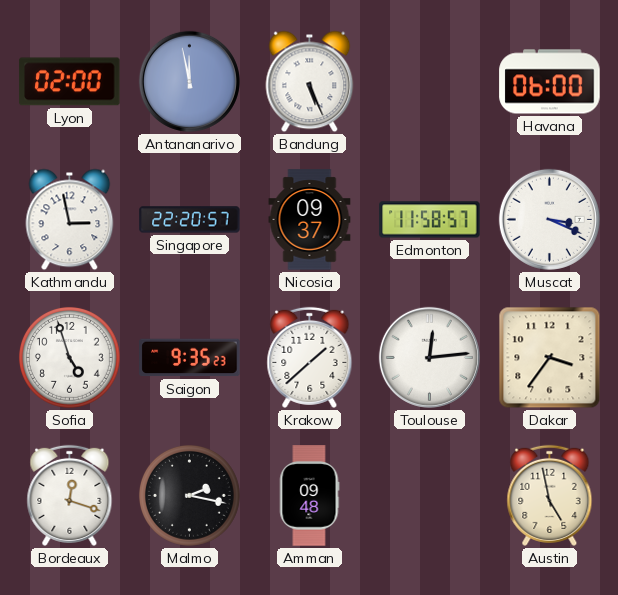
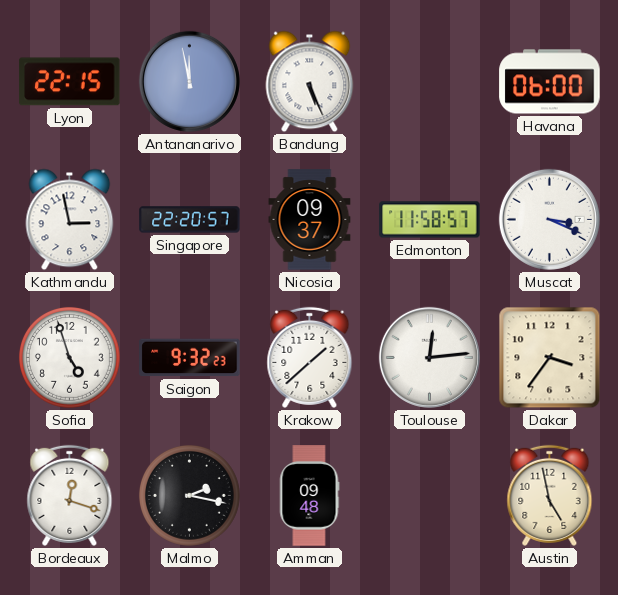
Lyon: 02:00 -> 22:15 (70, 82)
Saigon: 9:35 -> 9:32 (190, 358)
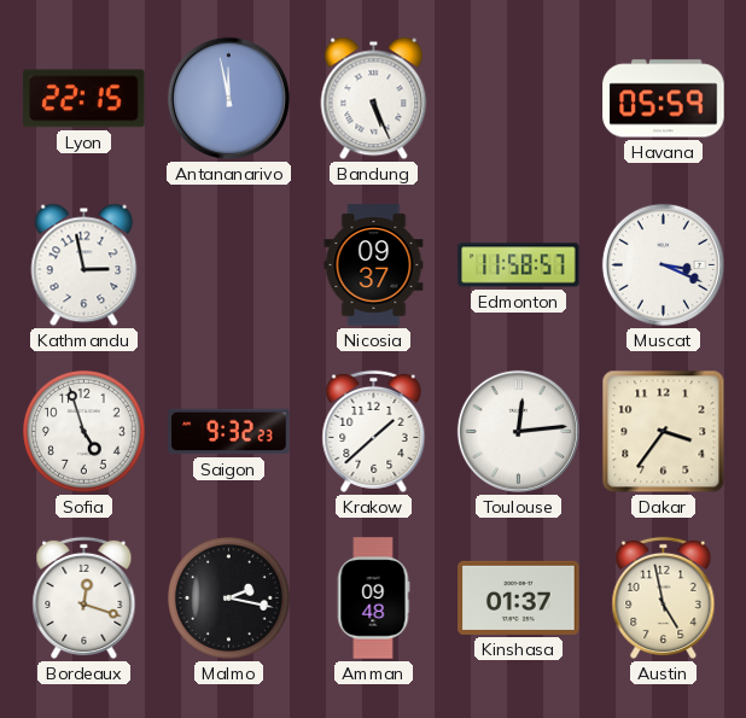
Havana: 06:00 -> 05:59 (664, 99)
Singapore: 22:20 -> none (190, 220)
Kinshasa: none -> 01:37 (519, 597)
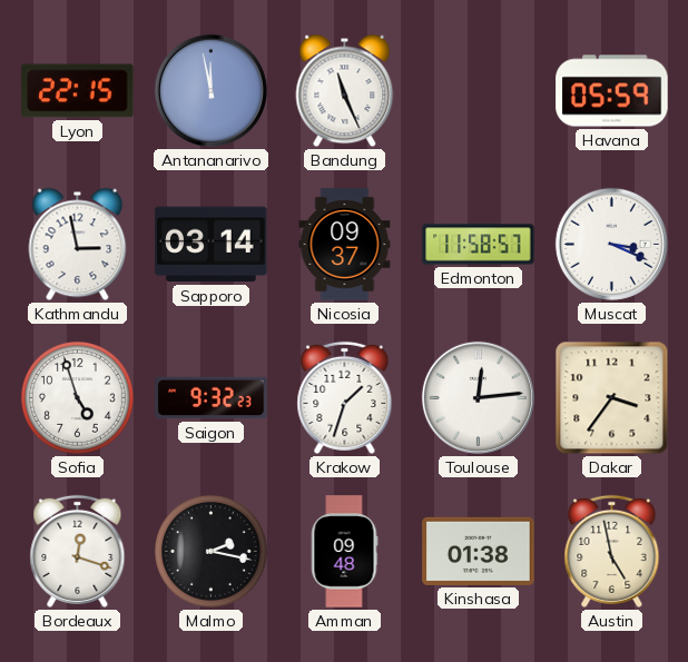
Bandung: 5:26 -> 11:26 (345, 91)
Sapporo: none -> 03:14 (212, 245)
Krakow: 1:38 -> 1:33 (345, 397)
Kinshasa: 01:37 -> 01:38 (479, 551)
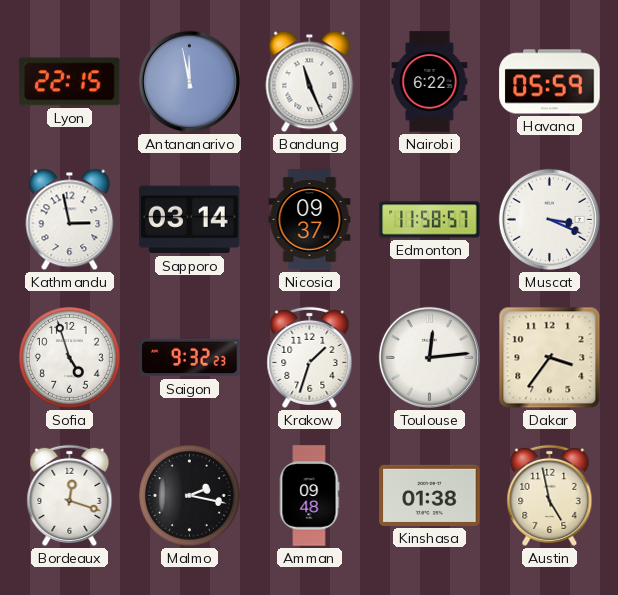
Nairobi: none -> 6:22 (430, 82)
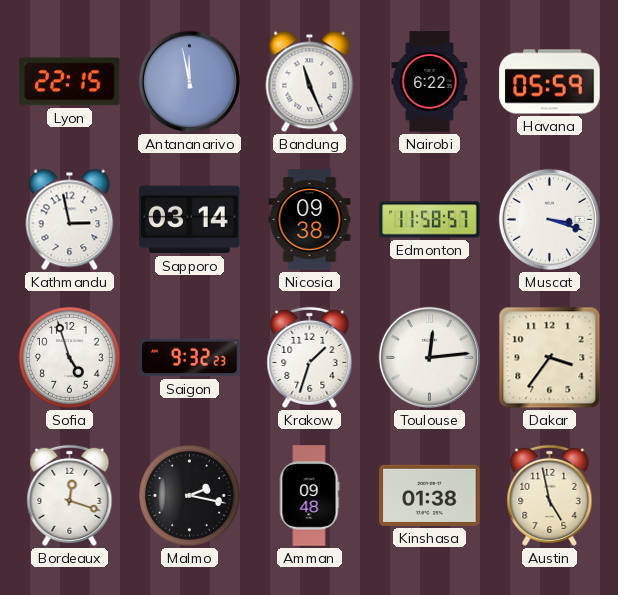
Nicosia: 09:37 -> 09:38 (310, 220)
Muscat: 3:19 -> 3:18 (549, 219)
